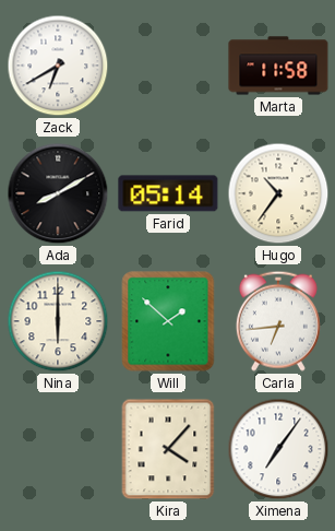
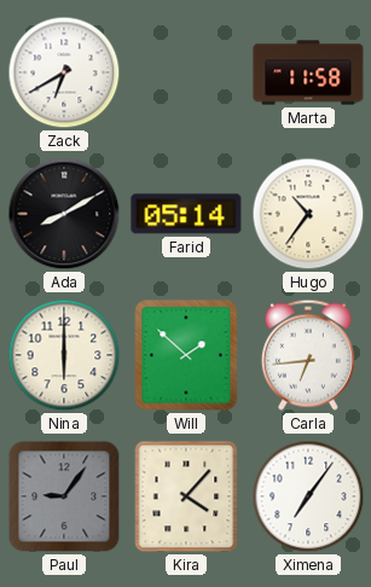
Paul: none -> 9:06 (64, 496)
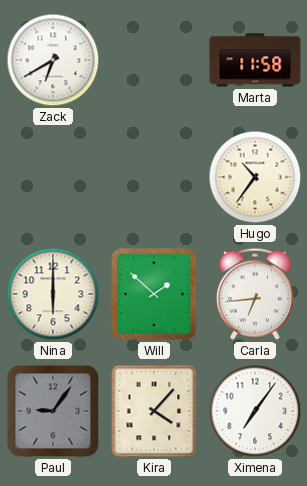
Ada: 8:10 -> none (64, 214)
Farid: 05:14 -> none (186, 214)
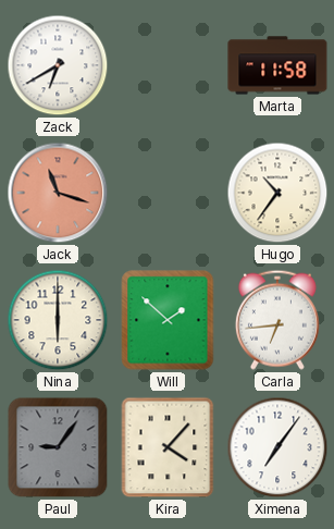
Jack: none -> 11:18 (58, 193)
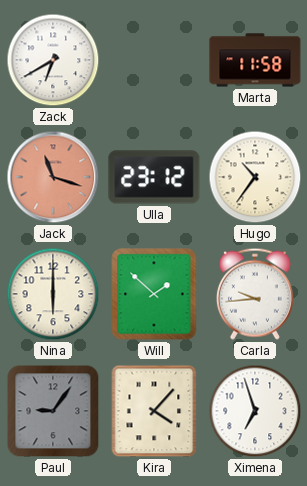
Ulla: none -> 23:12 (154, 177)
Carla: 6:44 -> 9:44 (255, 294)
Ximena: 7:06 -> 6:57 (255, 411)
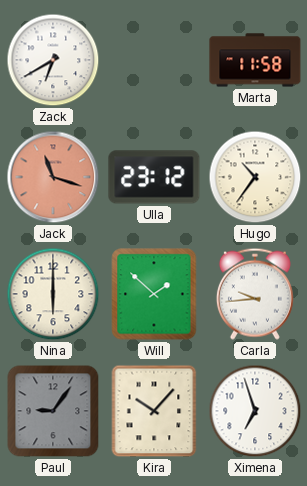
Kira: 4:07 -> 10:07 (154, 411)
